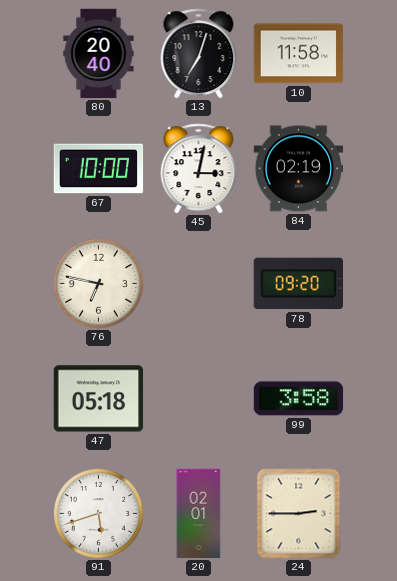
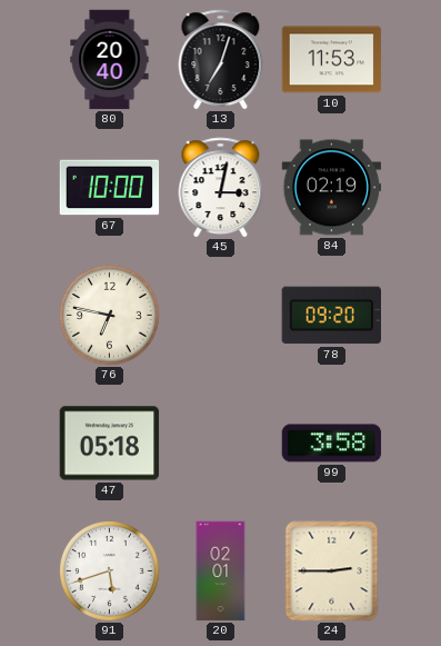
10: 11:58 -> 11:53 (332, 60)
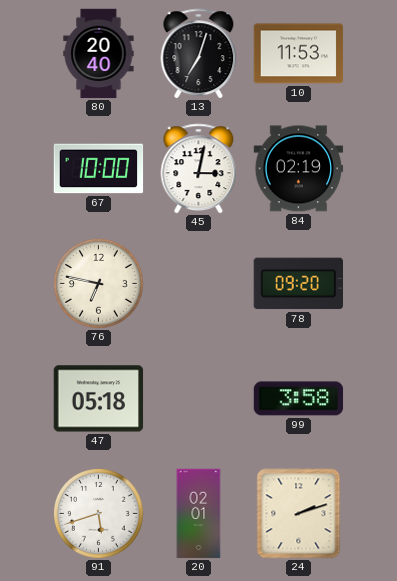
24: 2:45 -> 2:12 (299, 514)
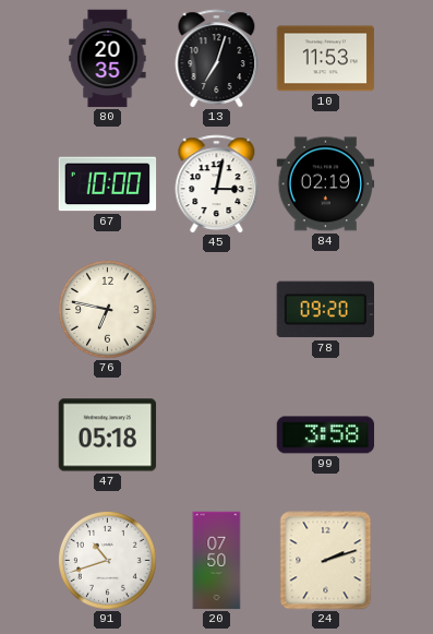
80: 20:40 -> 20:35 (108, 59)
91: 5:42 -> 10:42 (107, 560)
20: 02:01 -> 07:50 (217, 561)
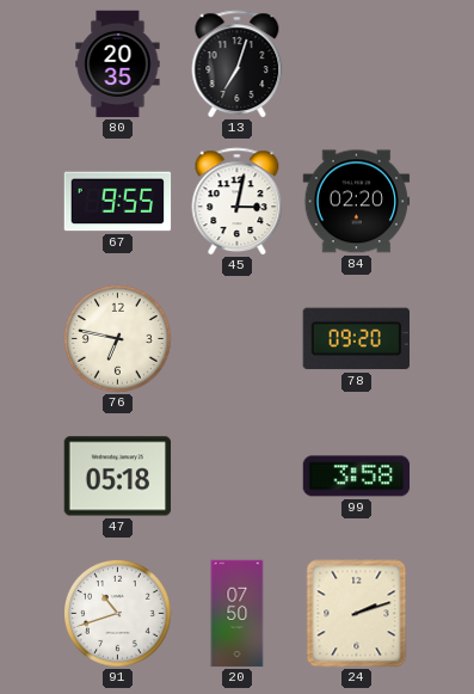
10: 11:53 -> none (326, 59)
67: 10:00 -> 9:55 (118, 202)
84: 02:19 -> 02:20 (357, 202)
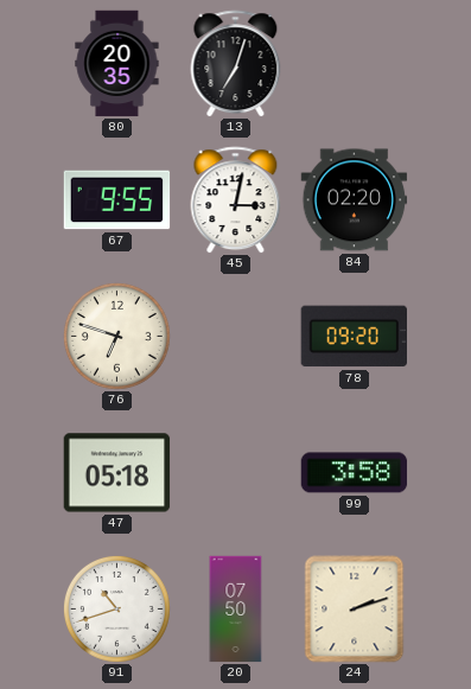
76: 6:47 -> 6:48 (116, 336)
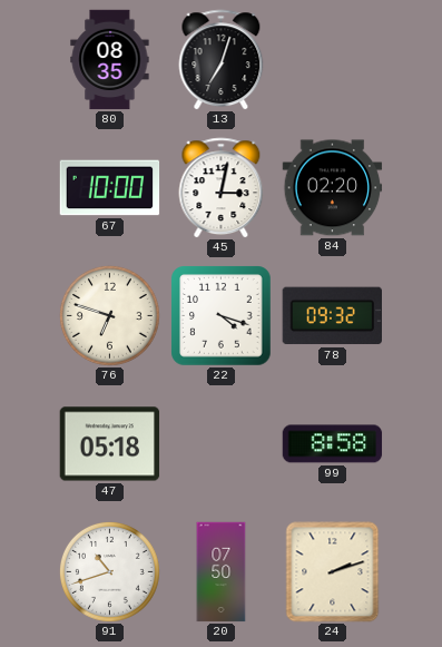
80: 20:35 -> 08:35 (110, 60)
67: 9:55 -> 10:00 (110, 188)
22: none -> 4:18 (222, 316)
78: 09:20 -> 09:32 (332, 316)
99: 3:58 -> 8:58 (333, 444)
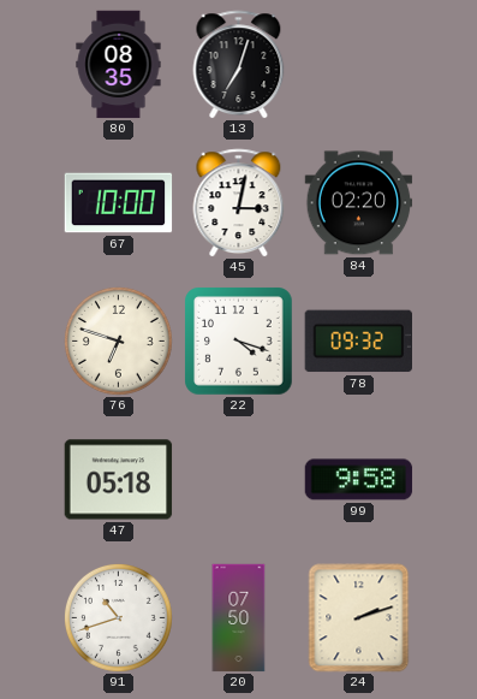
99: 8:58 -> 9:58 (359, 480)
